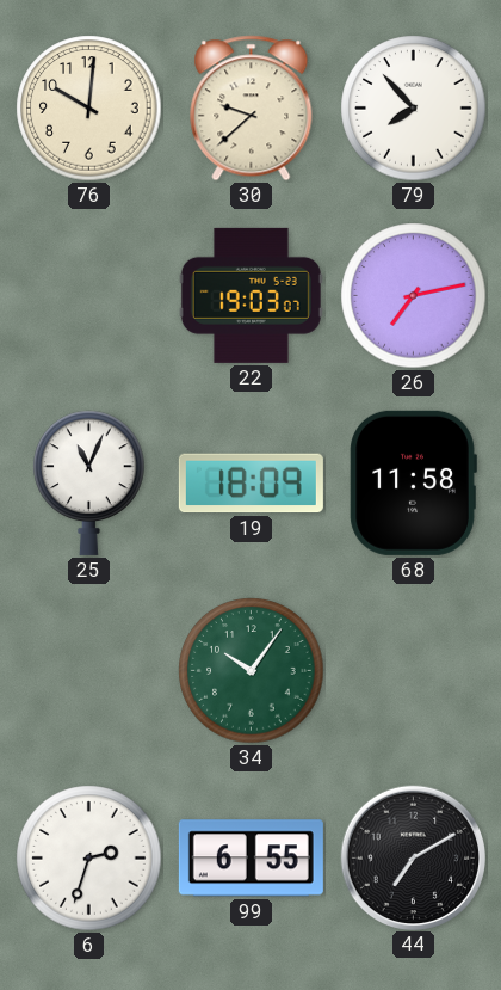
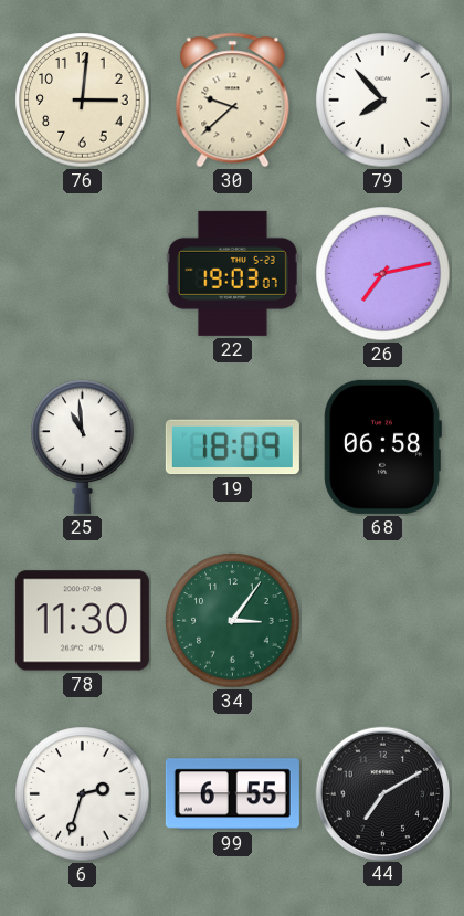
76: 10:01 -> 3:01 (83, 101)
25: 11:04 -> 10:59 (83, 446)
68: 11:58 -> 06:58 (382, 446)
78: none -> 11:30 (82, 621)
34: 10:06 -> 3:06 (233, 621)
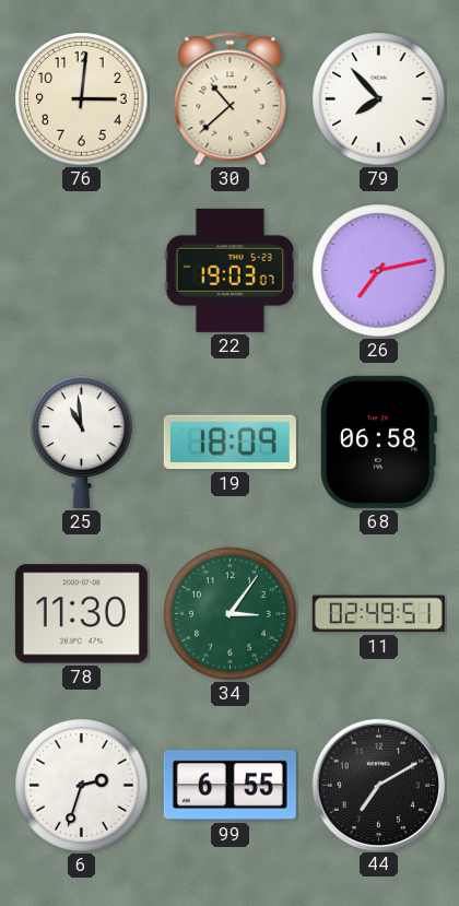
30: 9:38 -> 10:38 (231, 99)
11: none -> 02:49 (378, 614)
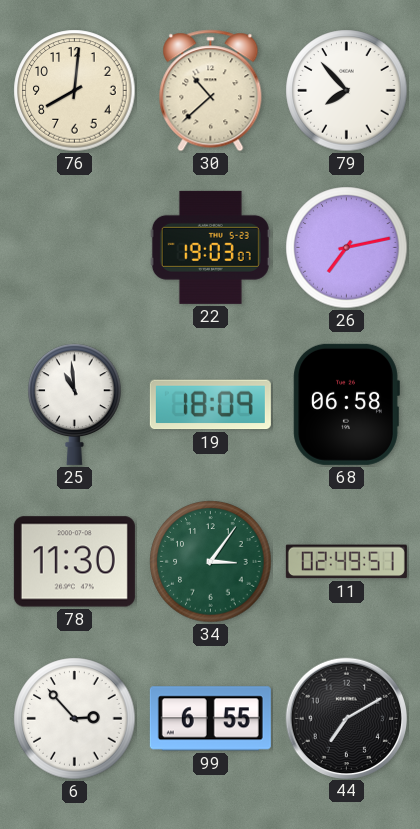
76: 3:01 -> 8:01 (75, 91)
6: 2:33 -> 2:53 (75, 719)
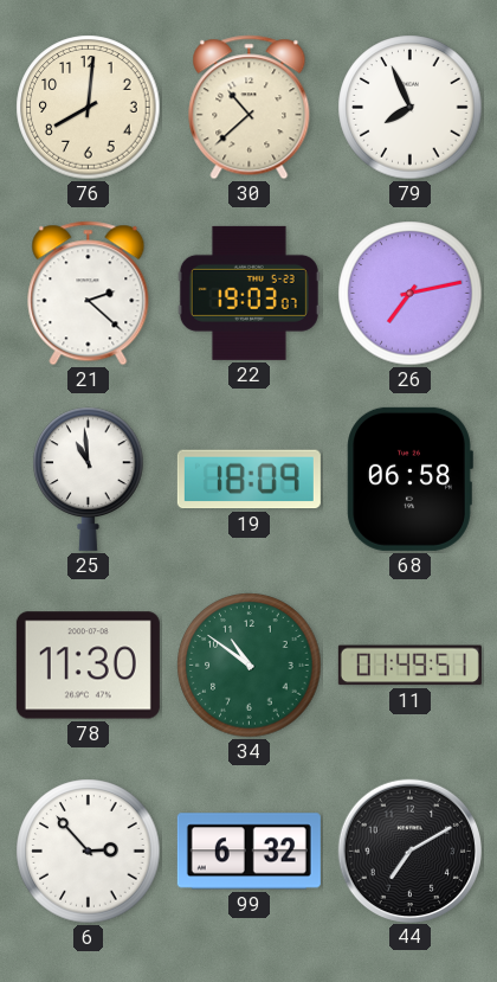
79: 7:53 -> 7:56 (411, 108)
21: none -> 2:22 (89, 294)
34: 3:06 -> 10:51 (250, 666)
11: 02:49 -> 01:49 (409, 666)
99: 6:55 -> 6:32 (248, 852)
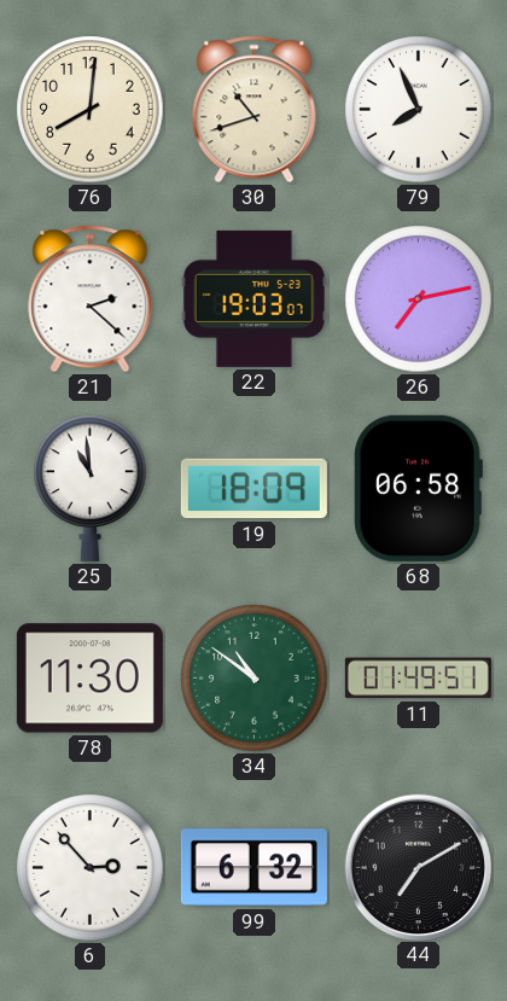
30: 10:38 -> 10:42 (255, 110)
